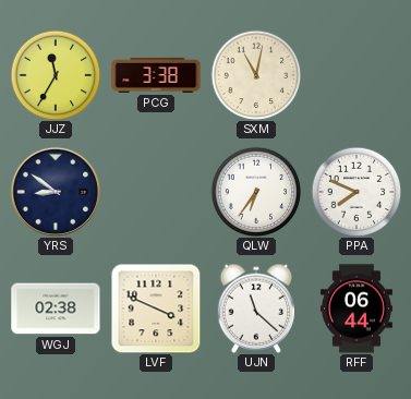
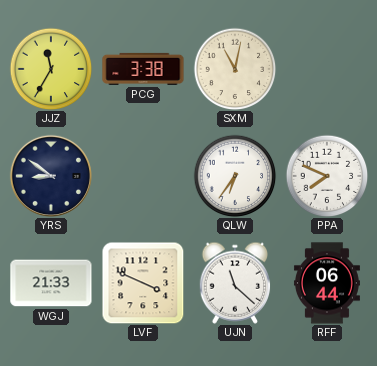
WGJ: 02:38 -> 21:33 (51, 283)
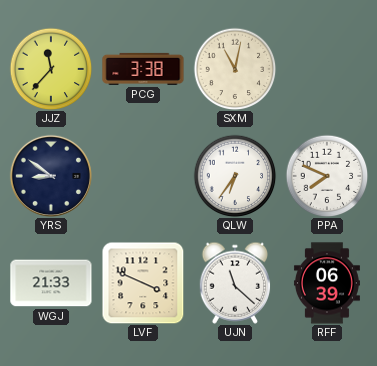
JJZ: 11:35 -> 11:37 (51, 69)
RFF: 06:44 -> 06:39 (327, 283)
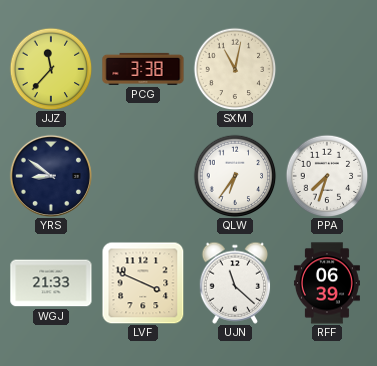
PPA: 7:49 -> 7:33 (327, 176)
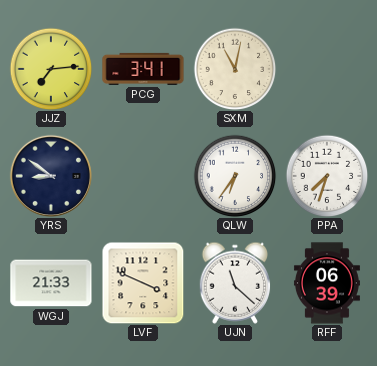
JJZ: 11:37 -> 7:14 (51, 69)
PCG: 3:38 -> 3:41 (143, 69)
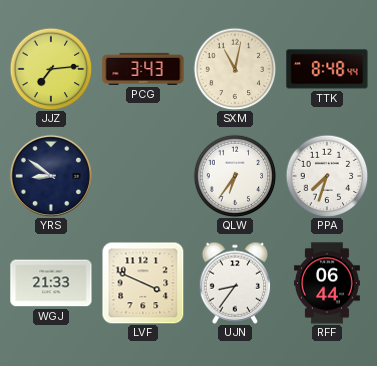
PCG: 3:41 -> 3:43 (143, 69)
TTK: none -> 8:48 (327, 69)
UJN: 11:22 -> 8:36 (235, 283)
RFF: 06:39 -> 06:44 (327, 283)
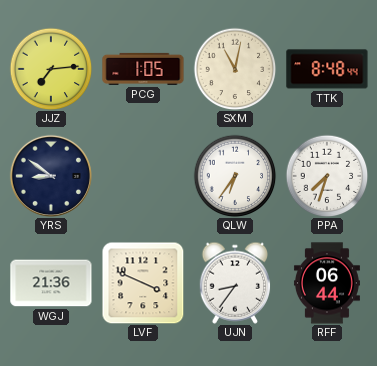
PCG: 3:43 -> 1:05 (143, 69)
WGJ: 21:33 -> 21:36 (51, 283)
